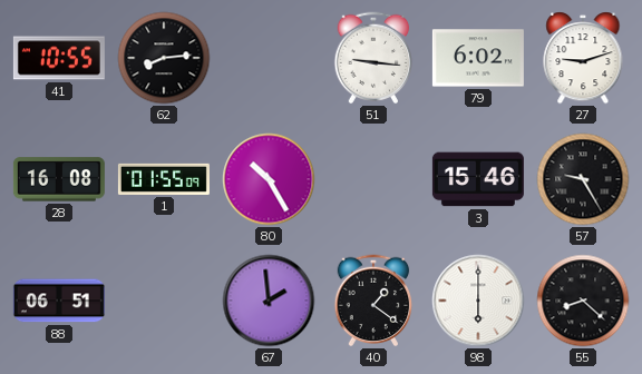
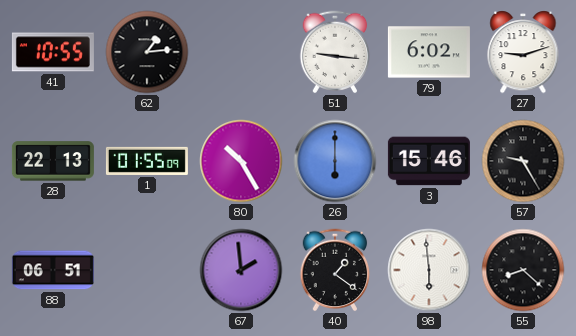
62: 8:14 -> 1:14 (147, 52)
28: 16:08 -> 22:13 (53, 161)
26: none -> 6:00 (335, 161)
98: 6:00 -> 5:59 (429, 270)
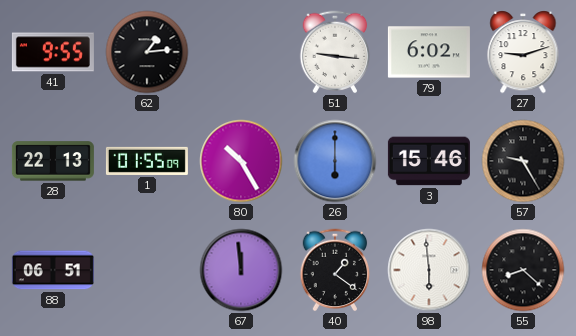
41: 10:55 -> 9:55 (53, 52)
67: 1:59 -> 11:59 (241, 270)
